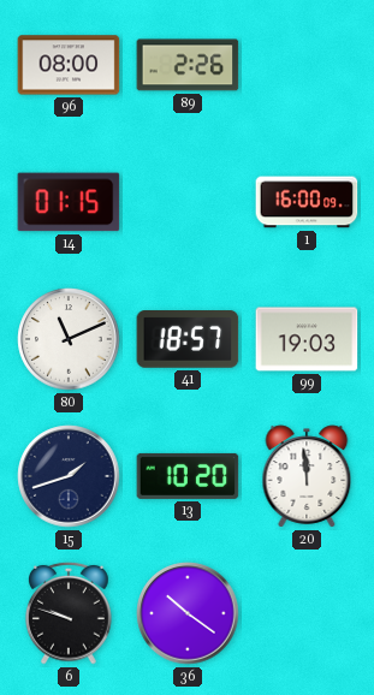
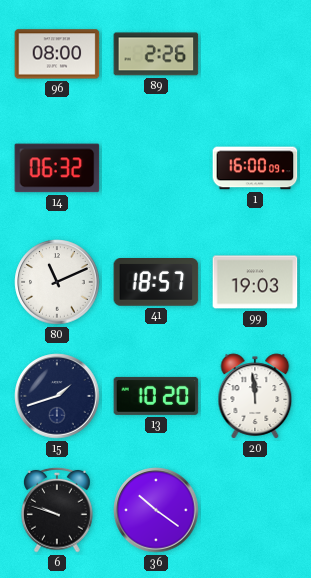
14: 01:15 -> 06:32 (57, 168)
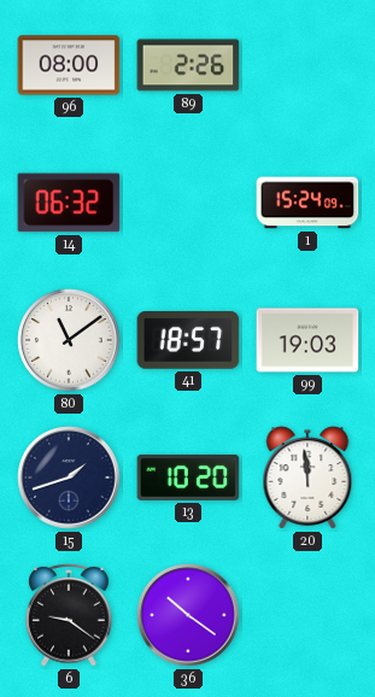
1: 16:00 -> 15:24 (307, 203)
80: 11:11 -> 11:09 (69, 340)
6: 9:48 -> 9:21 (69, 615)
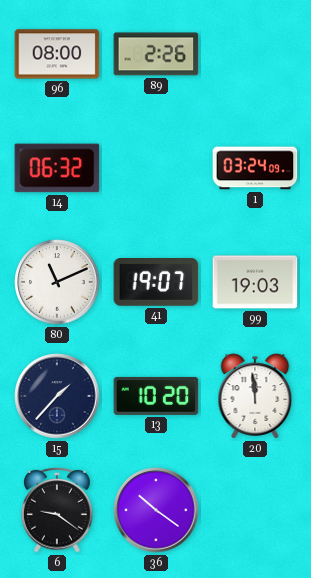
1: 15:24 -> 03:24 (255, 168)
80: 11:09 -> 11:11 (57, 282)
41: 18:57 -> 19:07 (156, 283)
15: 1:42 -> 1:37 (57, 396)
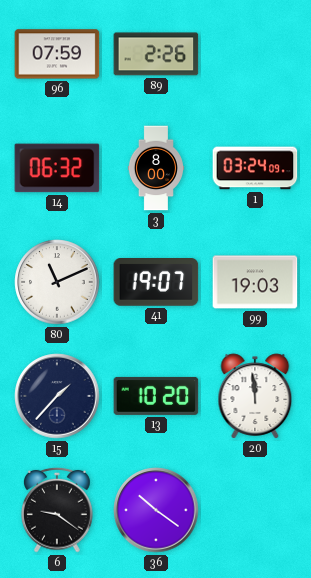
96: 08:00 -> 07:59 (57, 54)
3: none -> 8:00 (155, 168)
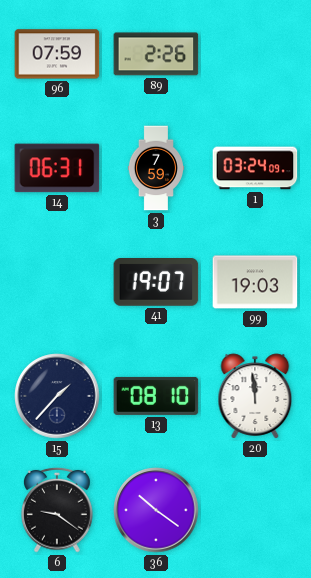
14: 06:32 -> 06:31 (57, 168)
3: 8:00 -> 7:59 (155, 168)
80: 11:11 -> none (57, 282)
13: 10:20 -> 08:10 (156, 396)
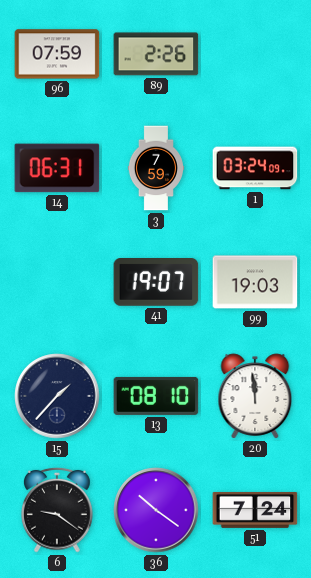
51: none -> 7:24 (255, 510)
